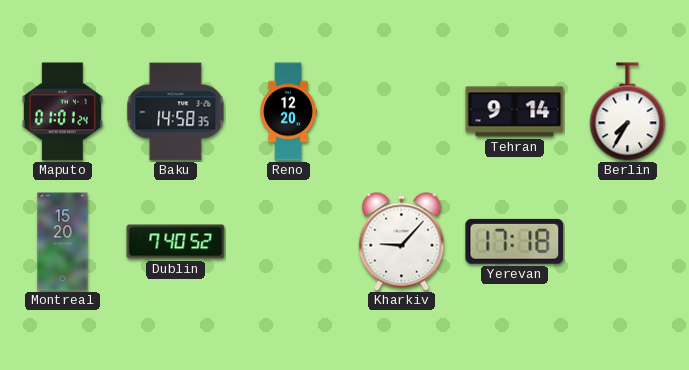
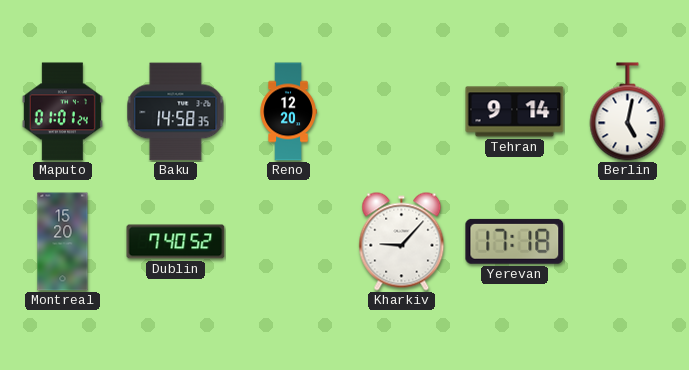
Berlin: 7:35 -> 5:02 (628, 112)
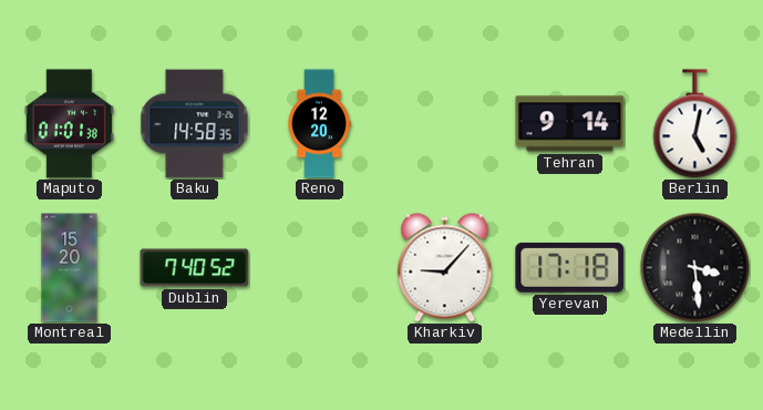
Maputo: 01:01:24 -> 01:01:38 (69, 124)
Medellin: none -> 3:29 (695, 268)
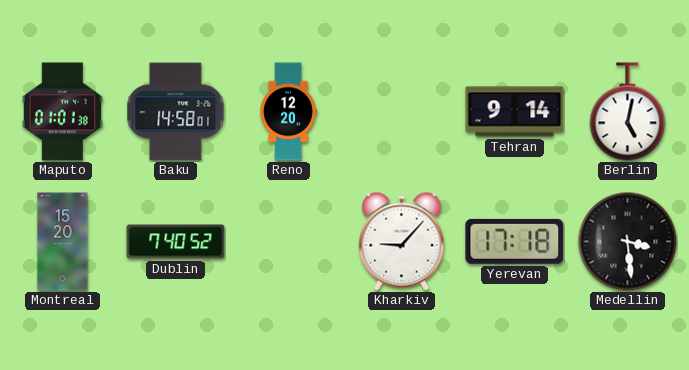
Baku: 14:58:35 -> 14:58:01 (176, 112)
